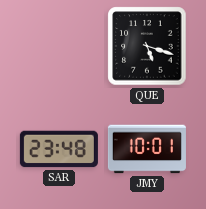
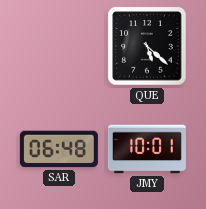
QUE: 5:18 -> 5:22 (147, 46)
SAR: 23:48 -> 06:48 (59, 149)
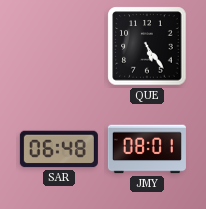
QUE: 5:22 -> 5:24 (147, 46)
JMY: 10:01 -> 08:01 (147, 149)
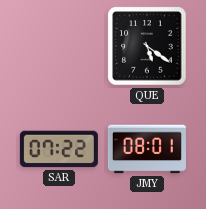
QUE: 5:24 -> 5:21 (147, 46)
SAR: 06:48 -> 07:22 (59, 149)
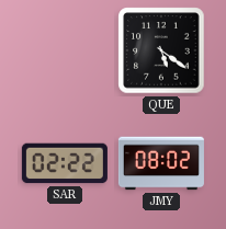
SAR: 07:22 -> 02:22 (65, 163)
JMY: 08:01 -> 08:02 (161, 163)
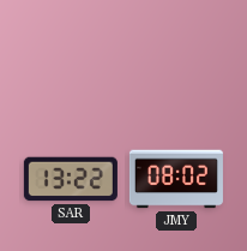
QUE: 5:21 -> none (161, 50)
SAR: 02:22 -> 13:22 (71, 179)
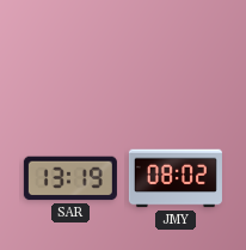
SAR: 13:22 -> 13:19 (70, 178)
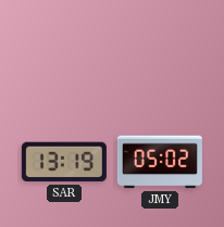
JMY: 08:02 -> 05:02 (160, 162)
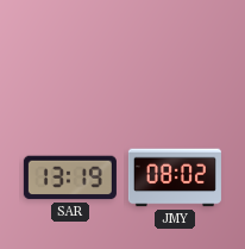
JMY: 05:02 -> 08:02 (175, 178)
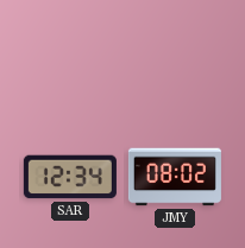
SAR: 13:19 -> 12:34 (70, 177)
